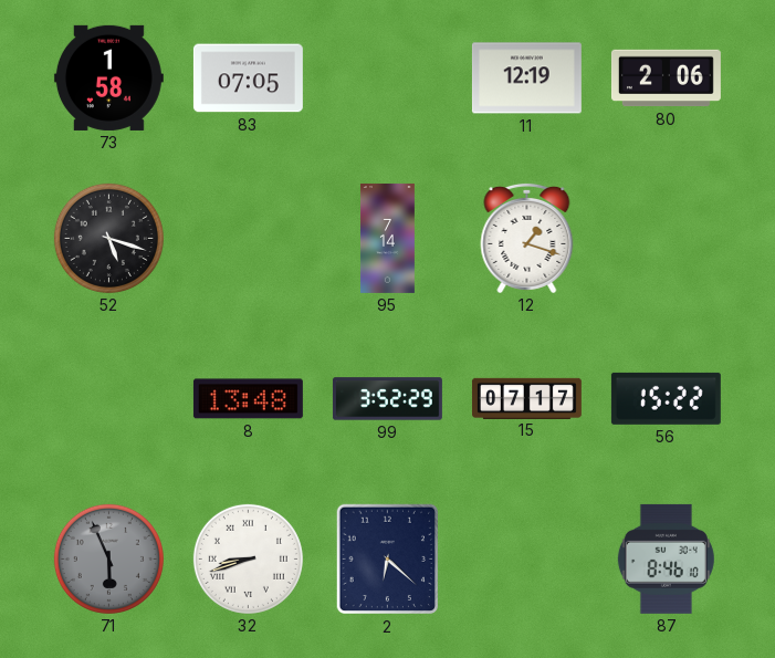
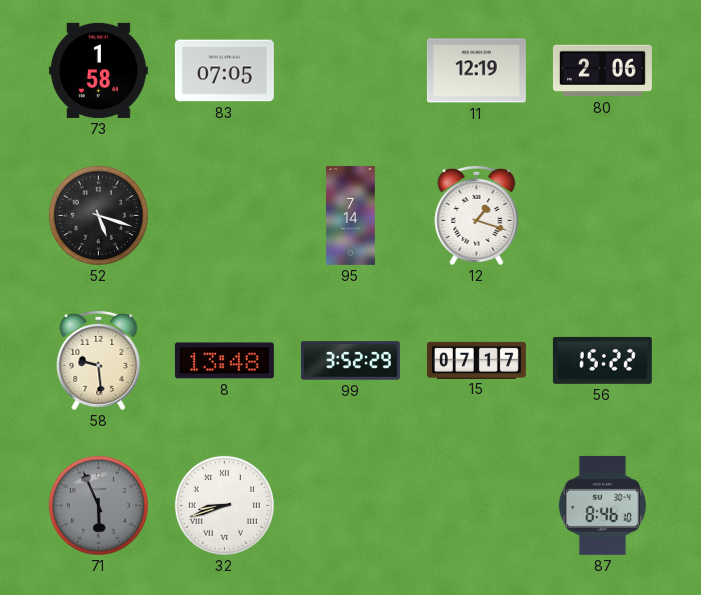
58: none -> 9:29 (99, 360)
2: 6:22 -> none (387, 560)
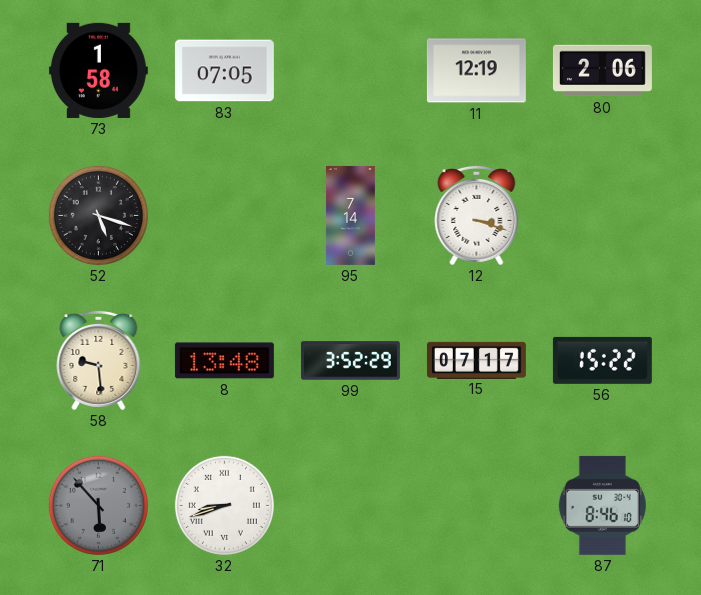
12: 1:18 -> 3:18 (477, 215)
71: 5:56 -> 5:53 (98, 505)
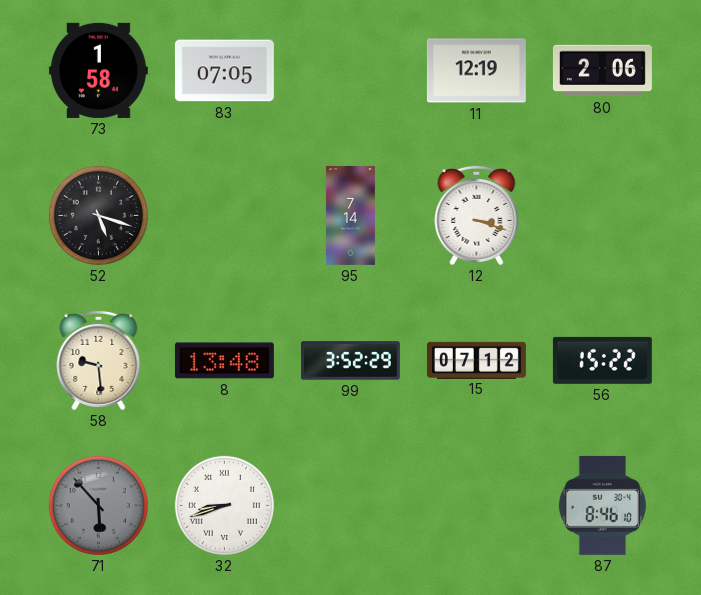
15: 07:17 -> 07:12 (476, 360)
